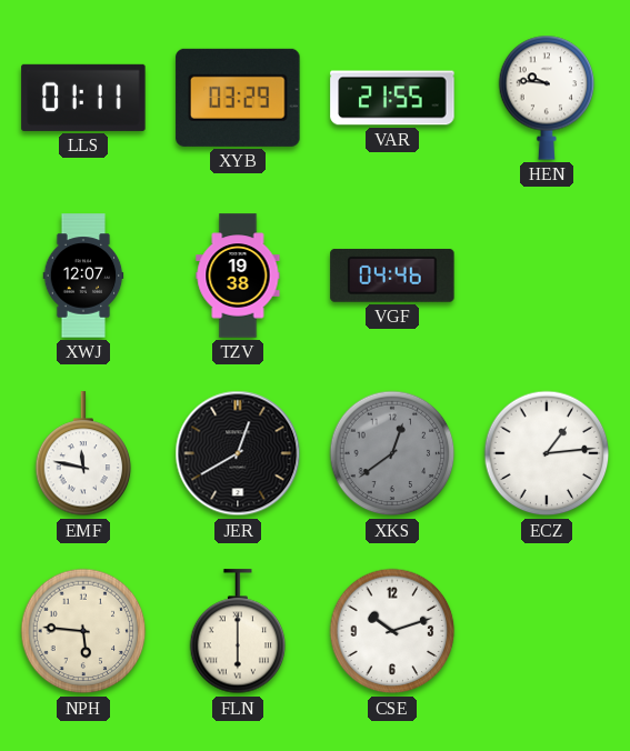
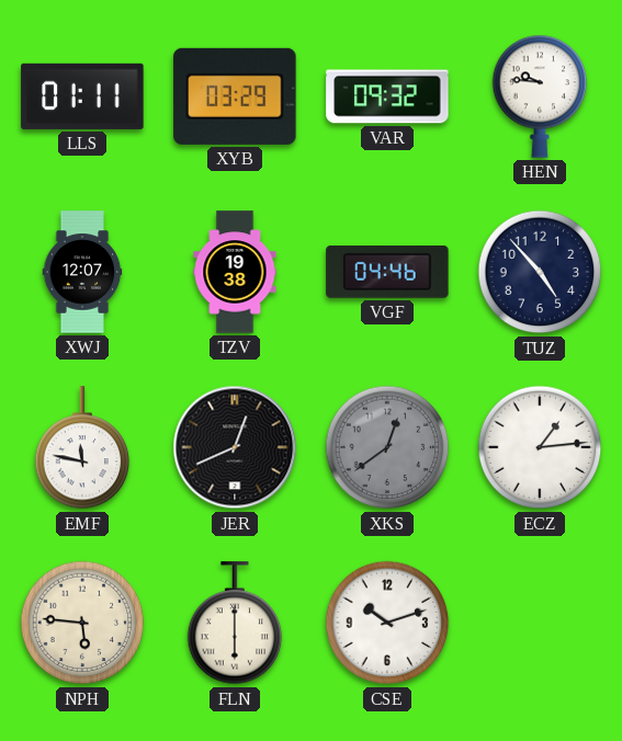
VAR: 21:55 -> 09:32 (387, 96)
TUZ: none -> 4:53 (540, 272)
JER: 12:40 -> 12:41 (235, 447)
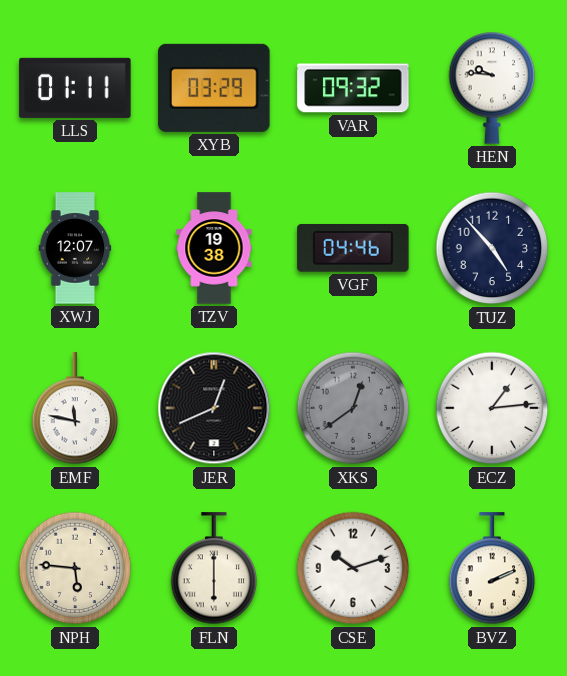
BVZ: none -> 2:11 (492, 569)
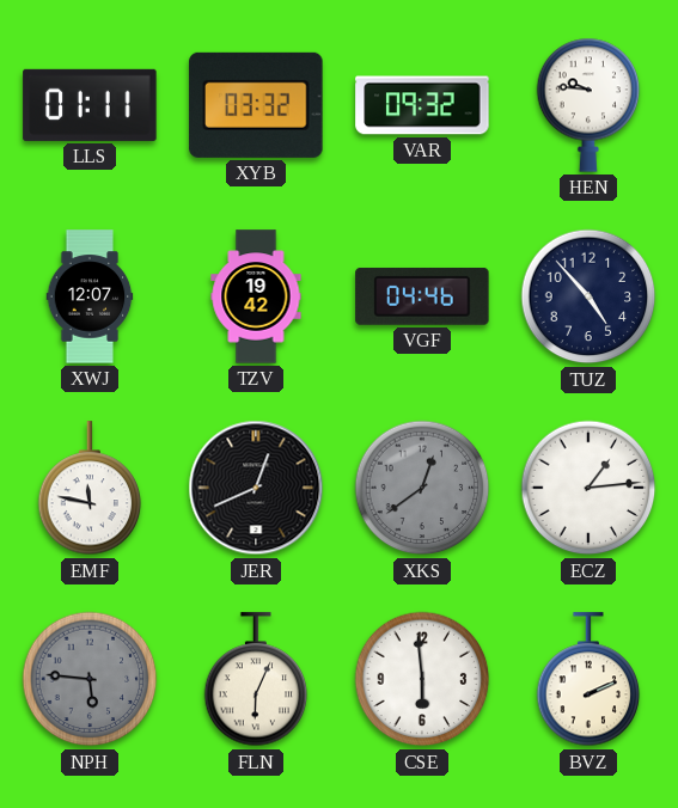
XYB: 03:29 -> 03:32 (256, 105)
TZV: 19:38 -> 19:42 (256, 296)
NPH dial: cream -> grey (90, 679)
FLN: 6:00 -> 6:04 (256, 680)
CSE: 10:12 -> 5:59 (422, 679)
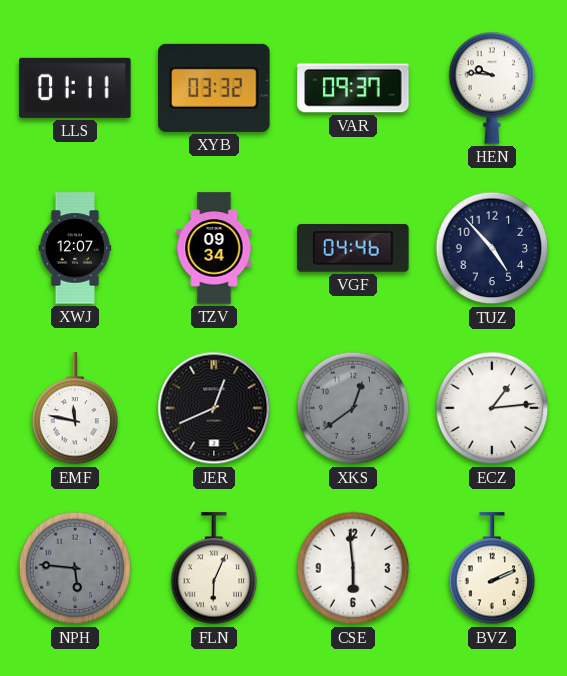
VAR: 09:32 -> 09:37 (353, 88)
TZV: 19:42 -> 09:34 (214, 248)
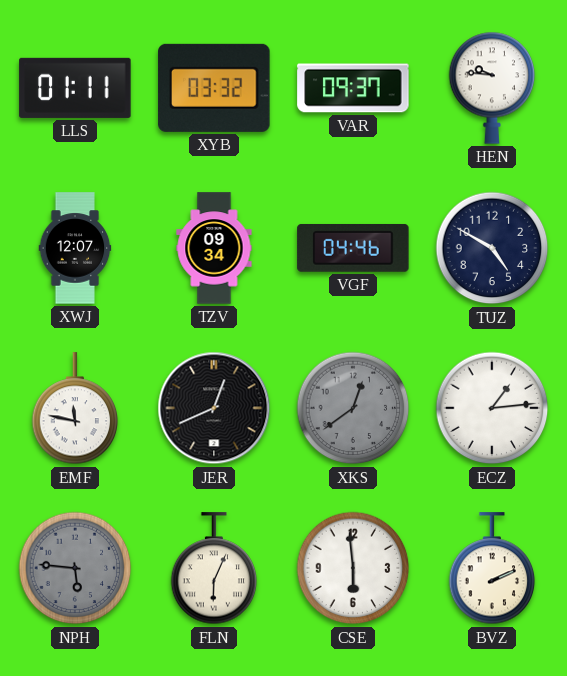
TUZ: 4:53 -> 4:50 (492, 248)
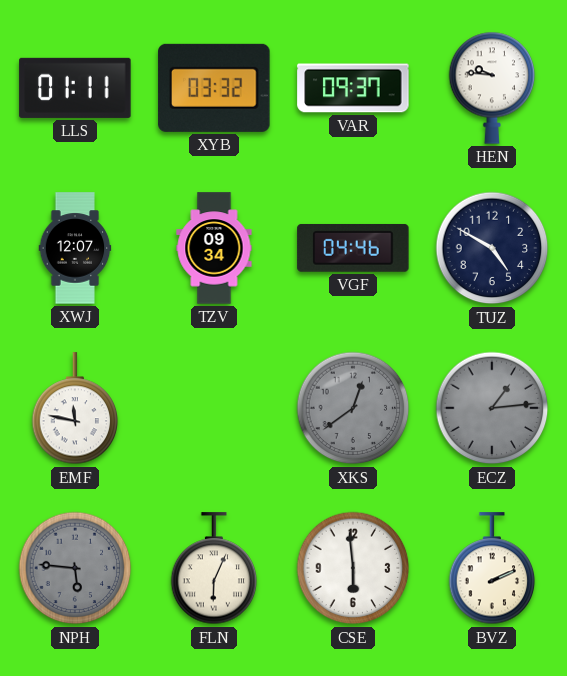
JER: 12:41 -> none (214, 408)
ECZ dial: white -> grey (492, 408)
